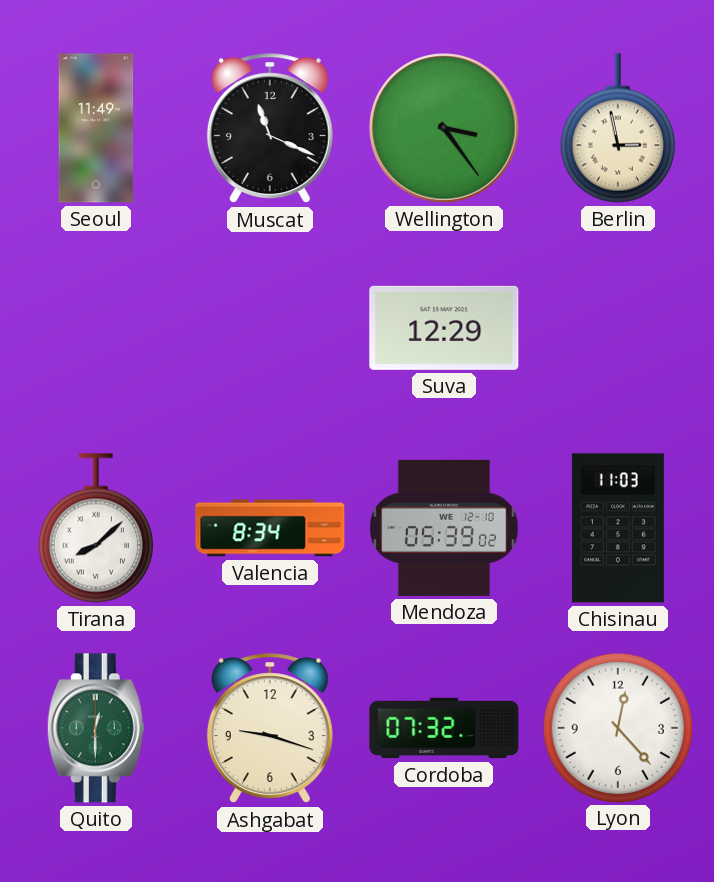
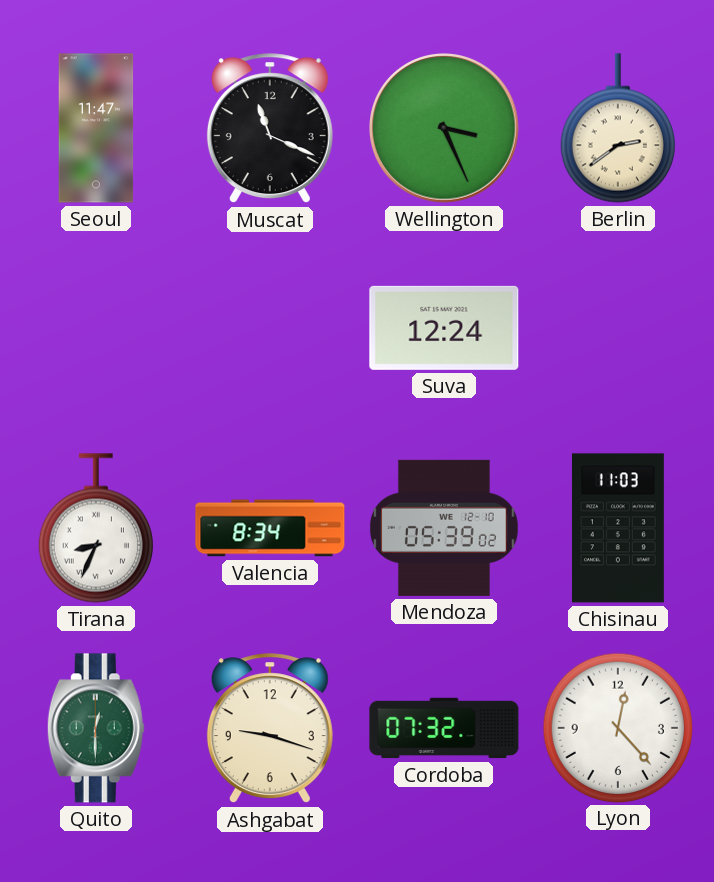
Seoul: 11:49 -> 11:47 (96, 128)
Wellington: 3:24 -> 3:26 (445, 129)
Berlin: 2:58 -> 2:39 (618, 128)
Suva: 12:29 -> 12:24 (444, 328)
Tirana: 8:08 -> 8:34 (96, 528)
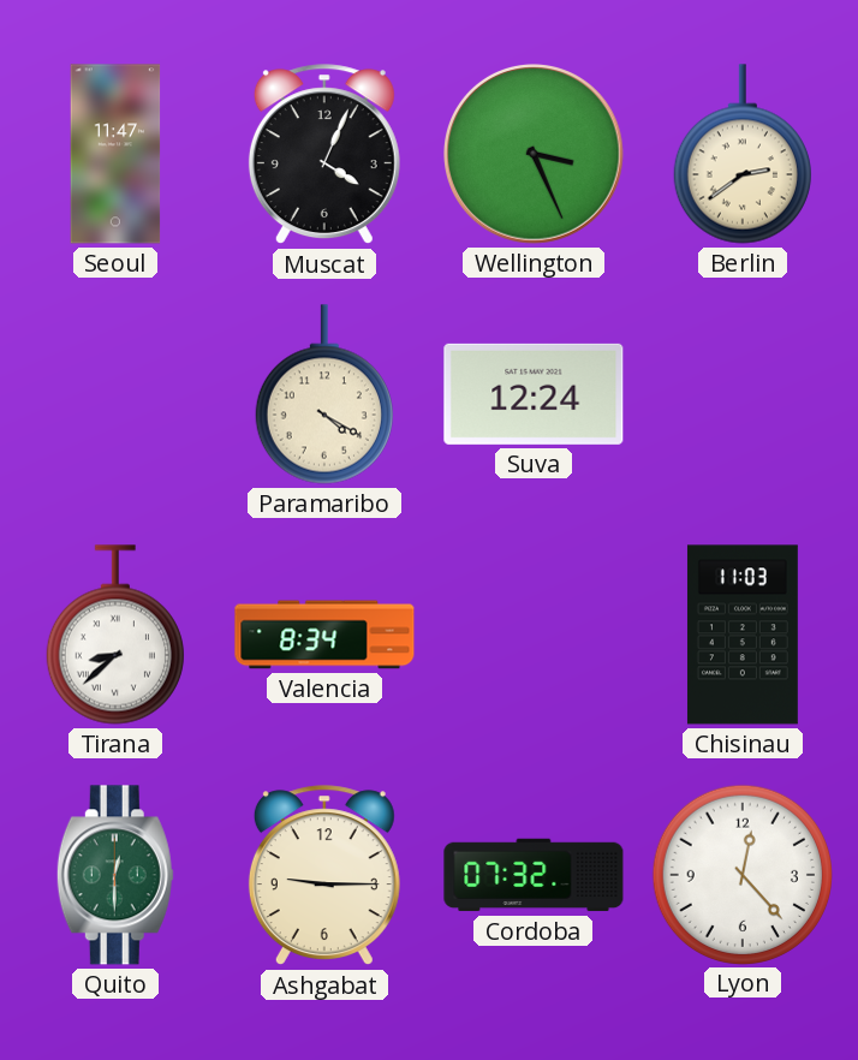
Muscat: 11:19 -> 4:04 (324, 155)
Paramaribo: none -> 4:20 (324, 394)
Tirana: 8:34 -> 8:38 (115, 635)
Mendoza: 05:39 -> none (444, 528)
Ashgabat: 9:18 -> 9:15 (324, 876)
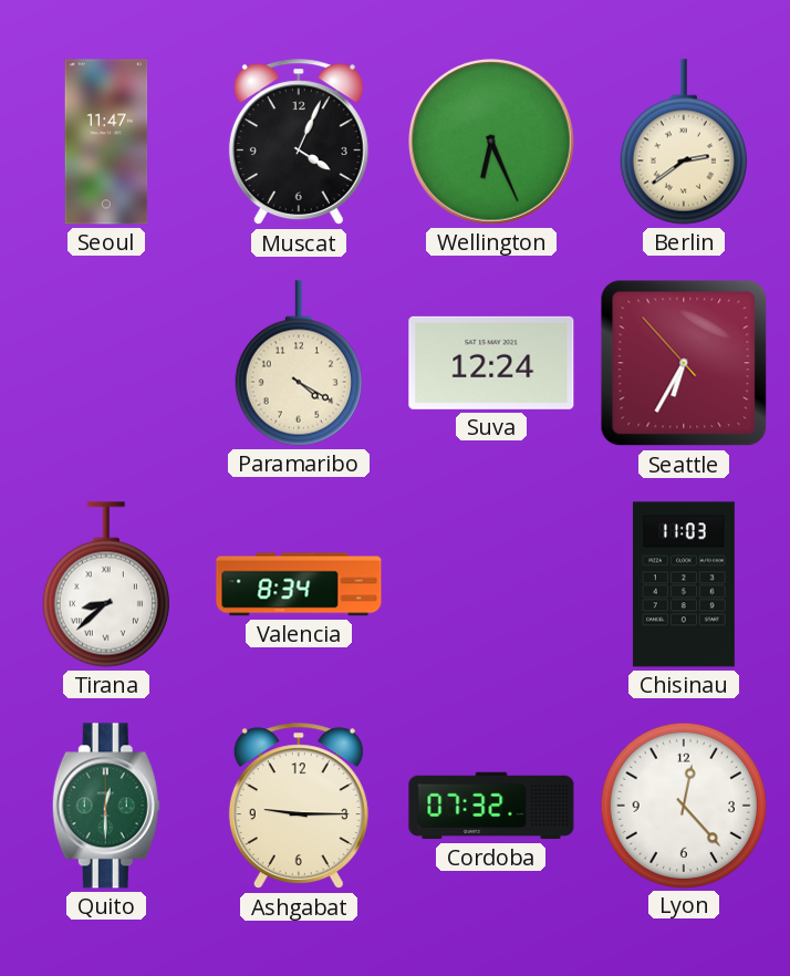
Wellington: 3:26 -> 6:26 (492, 143)
Seattle: none -> 6:34 (684, 363)
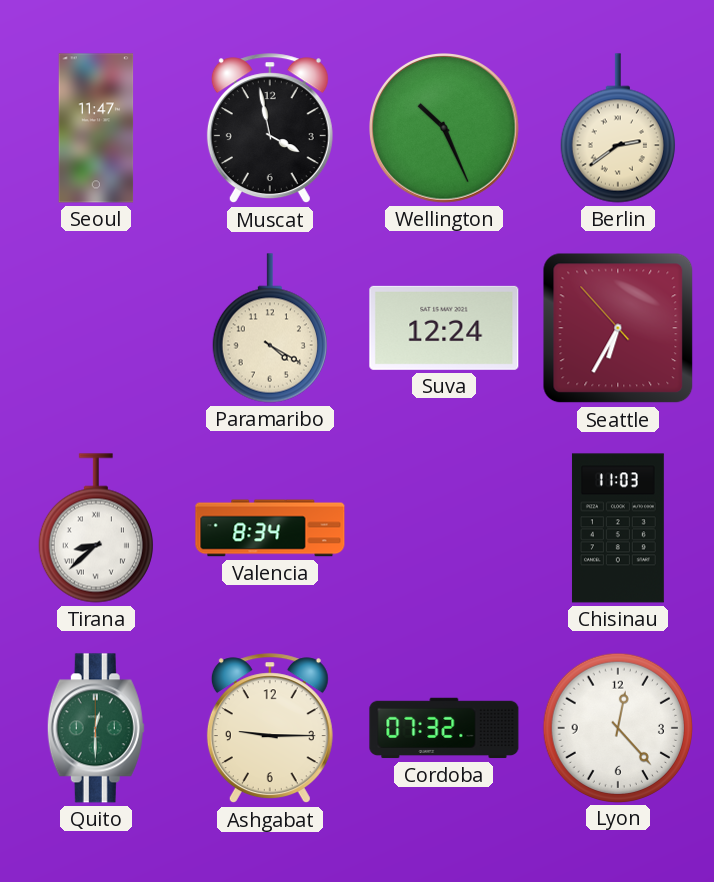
Muscat: 4:04 -> 3:58 (270, 129)
Wellington: 6:26 -> 10:26 (445, 129)
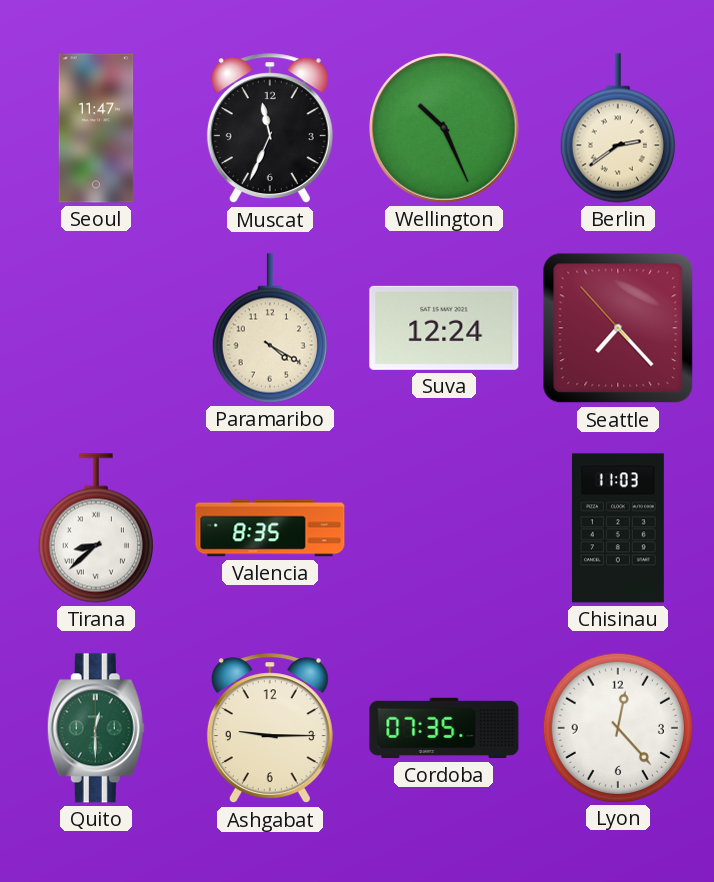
Muscat: 3:58 -> 11:34 (270, 129)
Seattle: 6:34 -> 7:22 (618, 328)
Valencia: 8:34 -> 8:35 (270, 528)
Cordoba: 07:32 -> 07:35 (444, 728)
